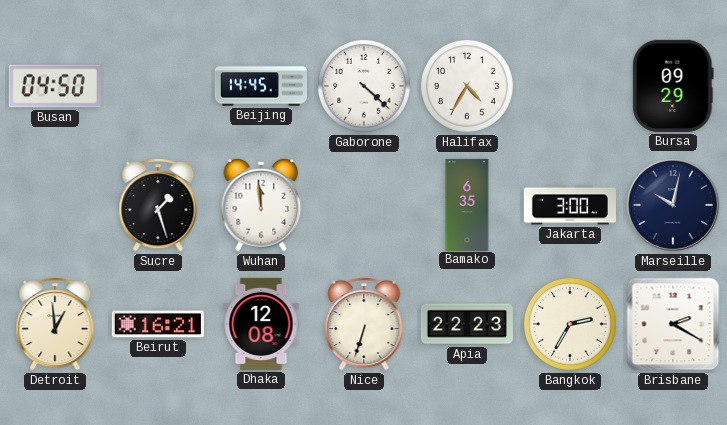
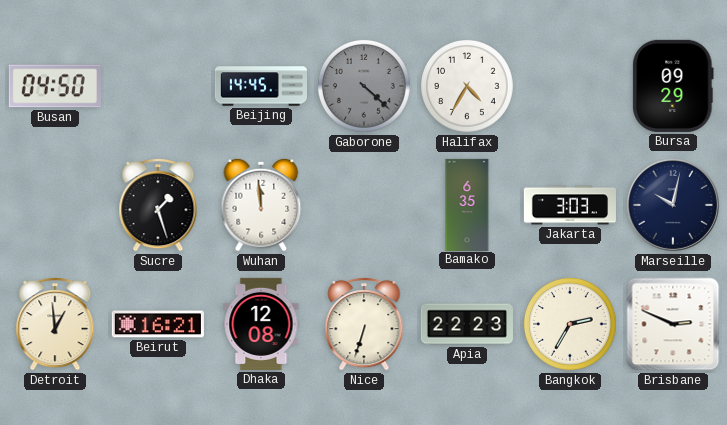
Gaborone dial: white -> grey (364, 86)
Jakarta: 3:00 -> 3:03 (570, 205)
Brisbane: 2:20 -> 2:49 (673, 324)
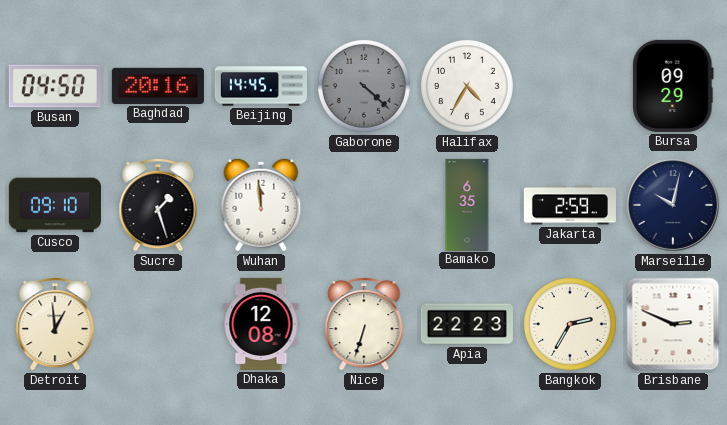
Baghdad: none -> 20:16 (158, 86)
Cusco: none -> 09:10 (55, 205)
Jakarta: 3:03 -> 2:59 (570, 205)
Beirut: 16:21 -> none (158, 324)
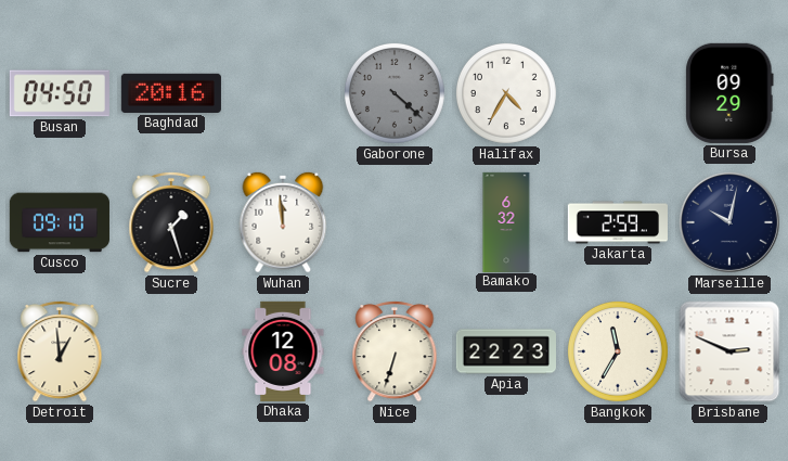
Beijing: 14:45 -> none (260, 86)
Bamako: 6:35 -> 6:32 (506, 221)
Bangkok: 2:35 -> 11:35 (618, 351)
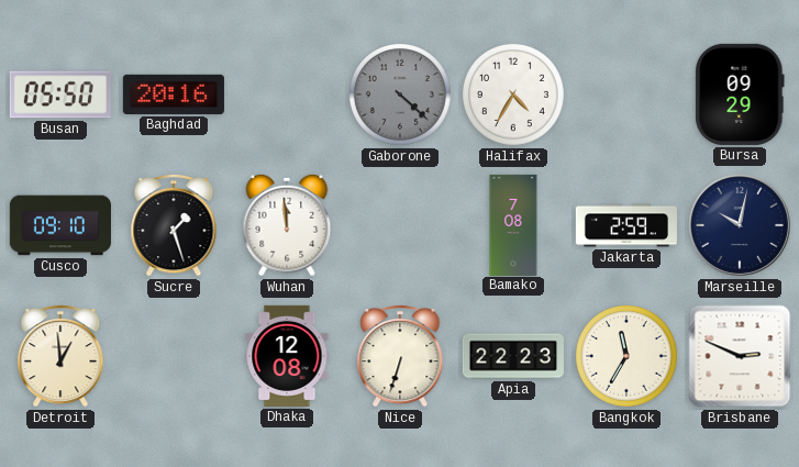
Busan: 04:50 -> 05:50 (60, 94)
Bamako: 6:32 -> 7:08 (513, 224)
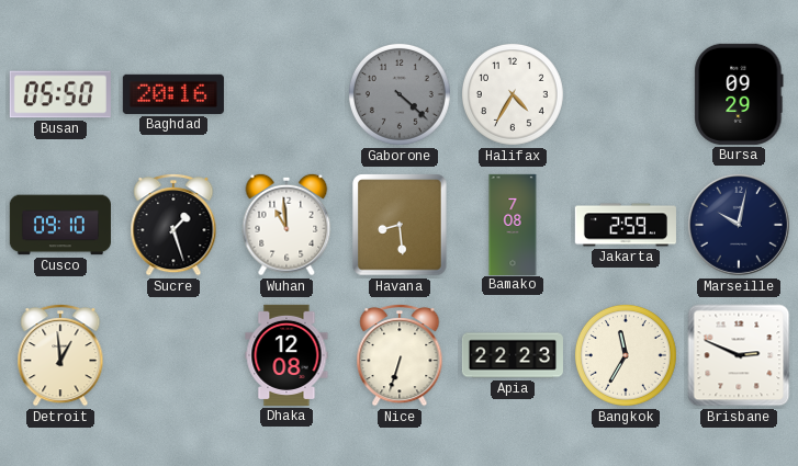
Wuhan: 11:59 -> 10:59 (286, 225)
Havana: none -> 8:29 (400, 225)
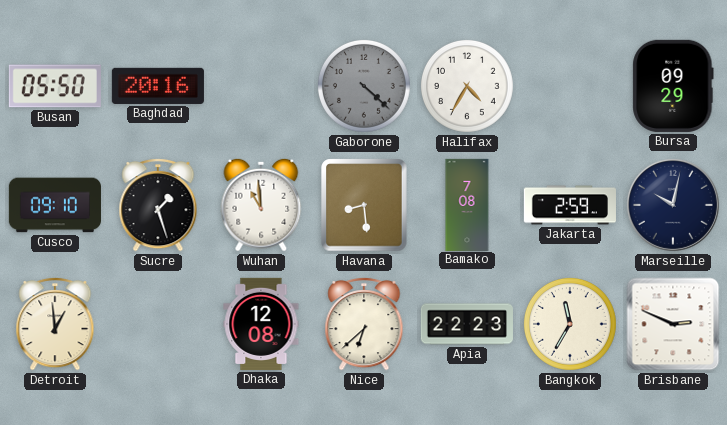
Nice: 6:33 -> 6:38 (364, 324)
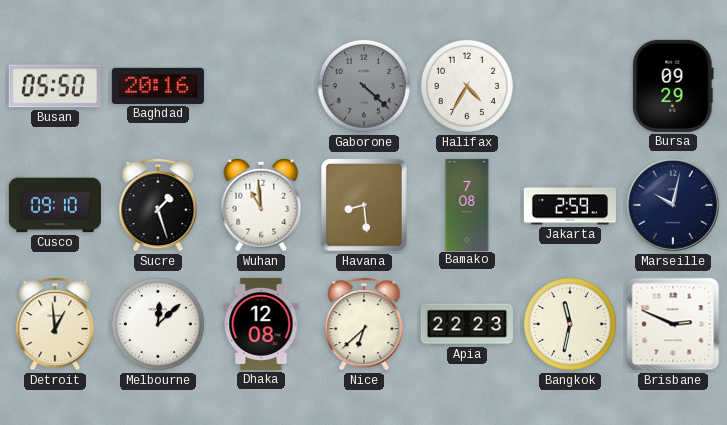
Melbourne: none -> 12:08 (158, 324)
Bangkok: 11:35 -> 11:32 (570, 324)
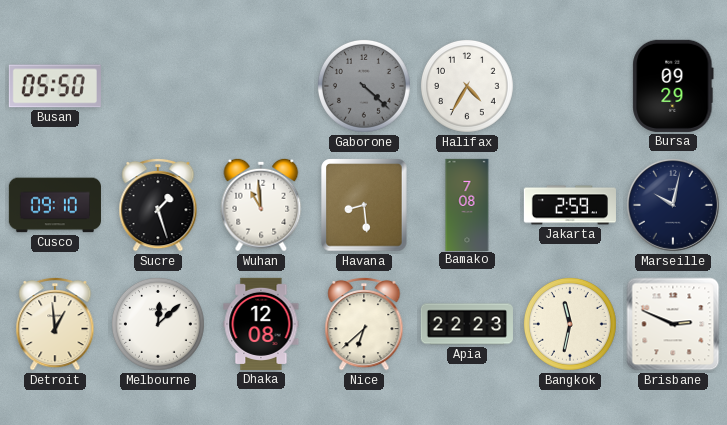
Baghdad: 20:16 -> none (158, 86)
